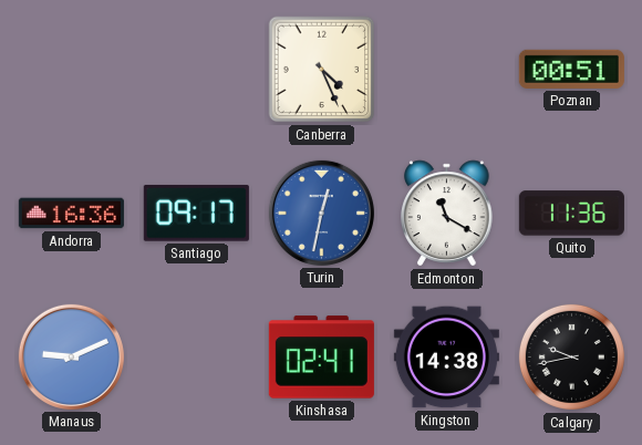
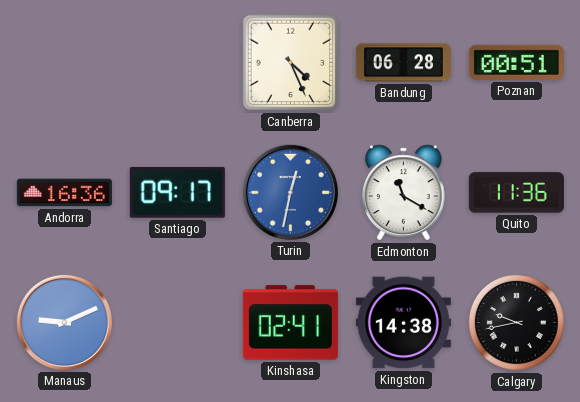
Bandung: none -> 06:28 (403, 63)
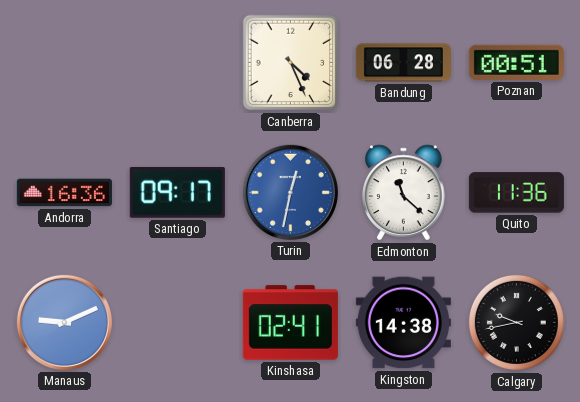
Edmonton: 11:20 -> 11:22 (404, 193)
